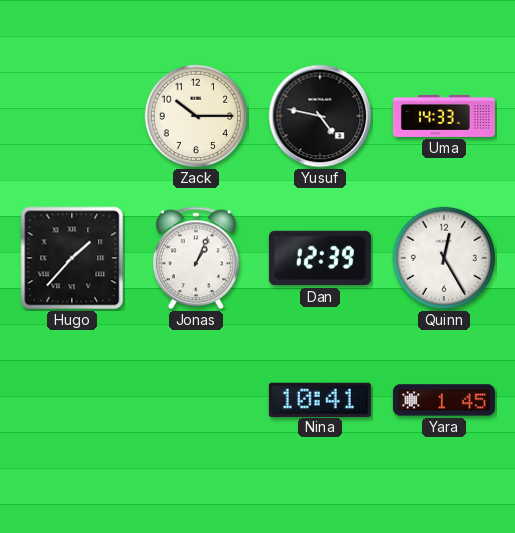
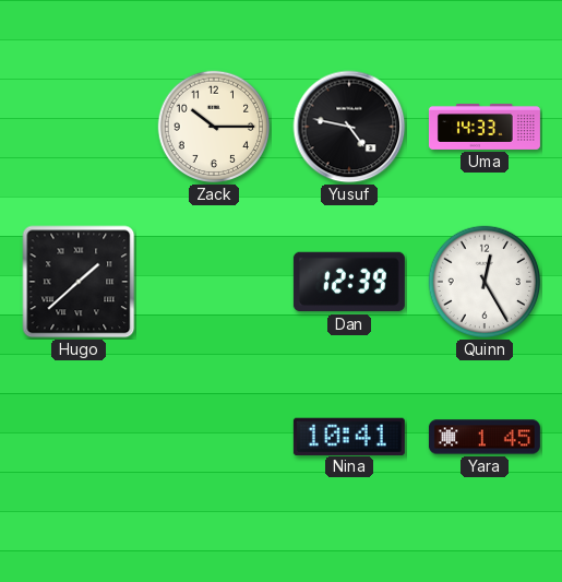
Hugo: 1:37 -> 1:38 (79, 282)
Jonas: 1:04 -> none (196, 258)
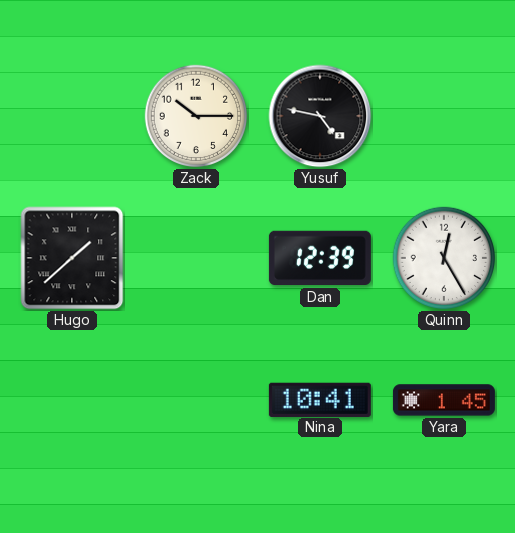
Uma: 14:33 -> none (485, 127)
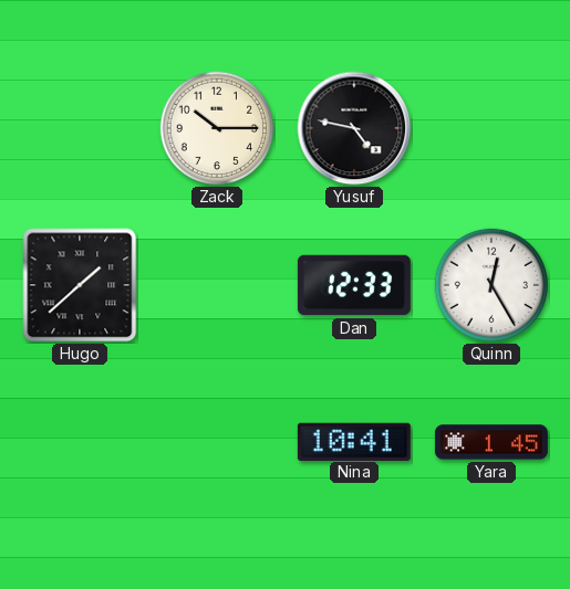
Dan: 12:39 -> 12:33 (354, 285)
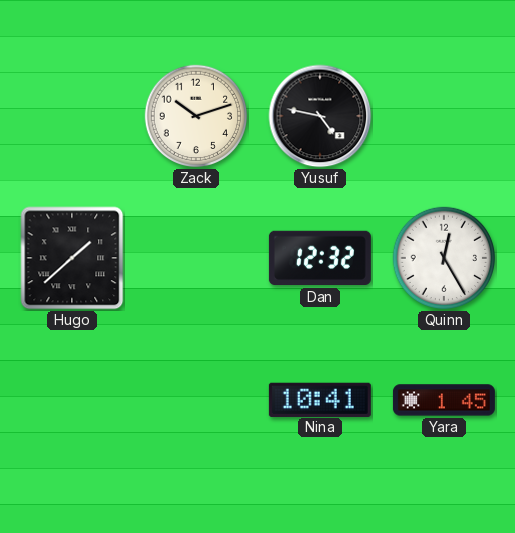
Zack: 10:15 -> 10:12 (196, 116)
Dan: 12:33 -> 12:32 (320, 258)
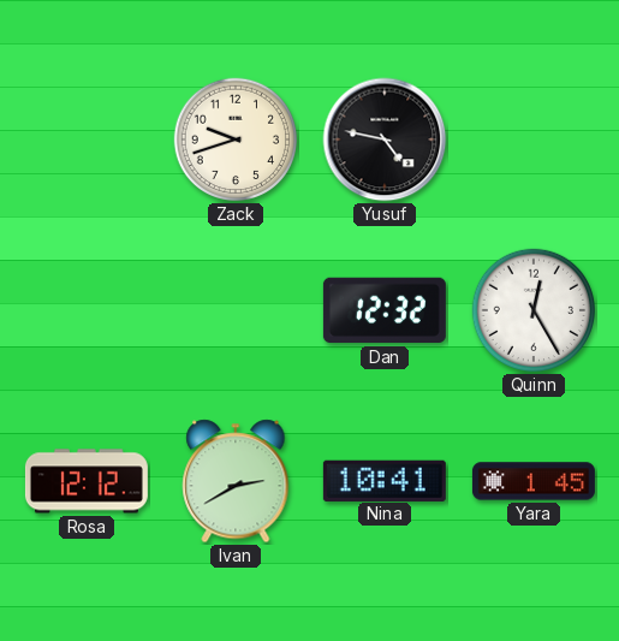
Zack: 10:12 -> 9:42 (236, 140)
Hugo: 1:38 -> none (72, 258)
Rosa: none -> 12:12 (87, 481)
Ivan: none -> 2:40 (236, 481)
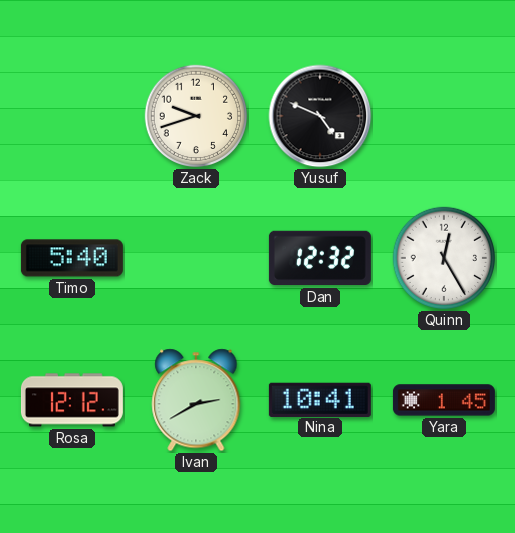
Yusuf: 4:47 -> 4:49 (320, 116)
Timo: none -> 5:40 (72, 258)
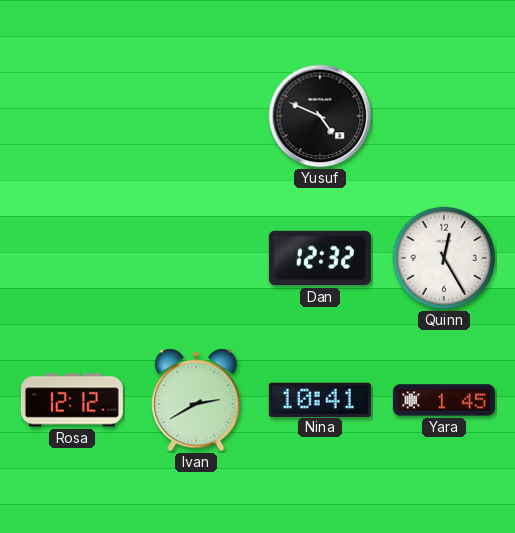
Zack: 9:42 -> none (196, 116)
Timo: 5:40 -> none (72, 258)
